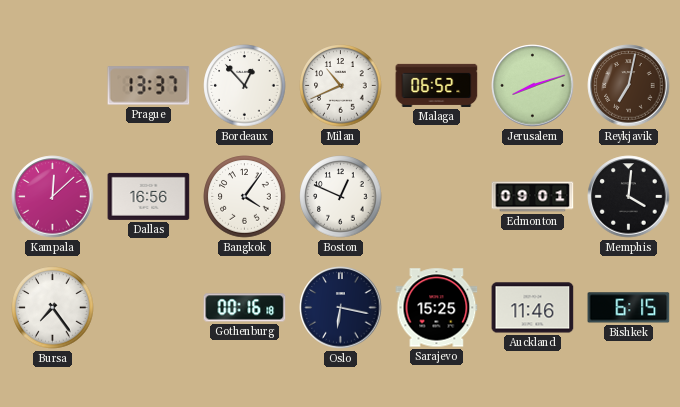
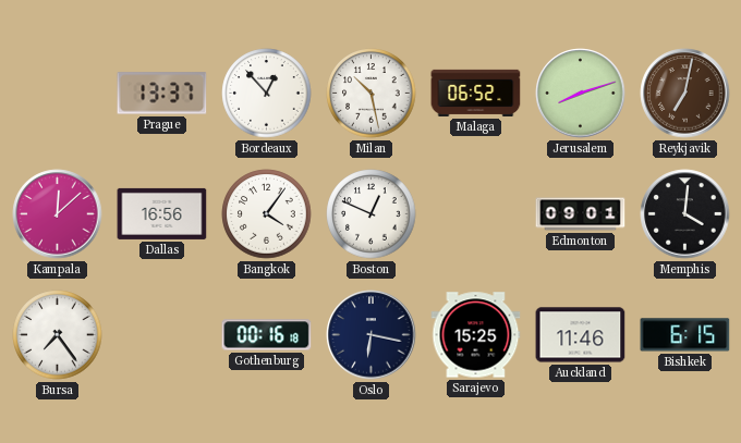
Milan: 10:41 -> 10:28 (372, 94)
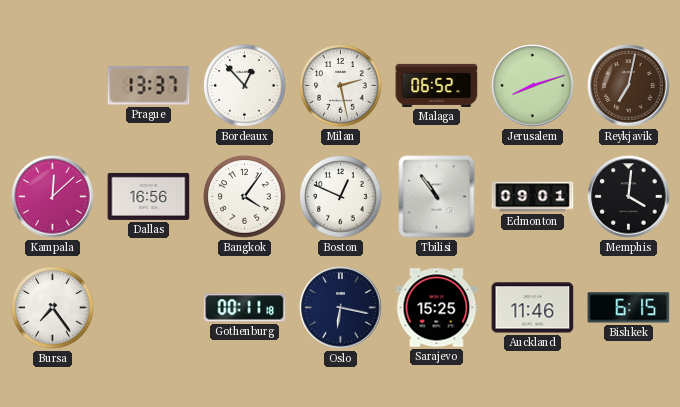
Milan: 10:28 -> 2:28 (341, 86)
Tbilisi: none -> 10:54 (437, 197)
Gothenburg: 00:16 -> 00:11 (245, 308)
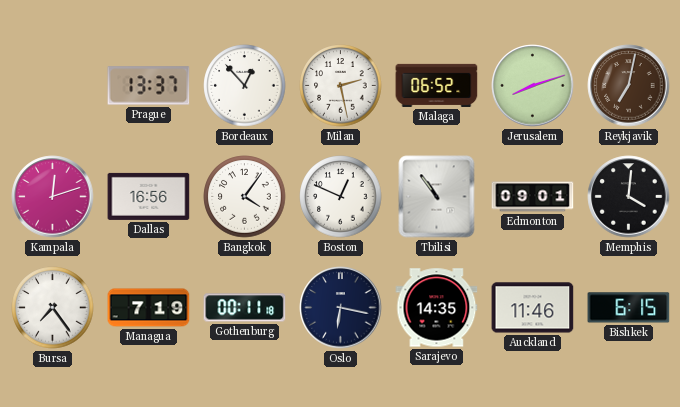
Kampala: 12:08 -> 12:12 (53, 197)
Managua: none -> 7:19 (149, 308)
Sarajevo: 15:25 -> 14:35 (437, 308)
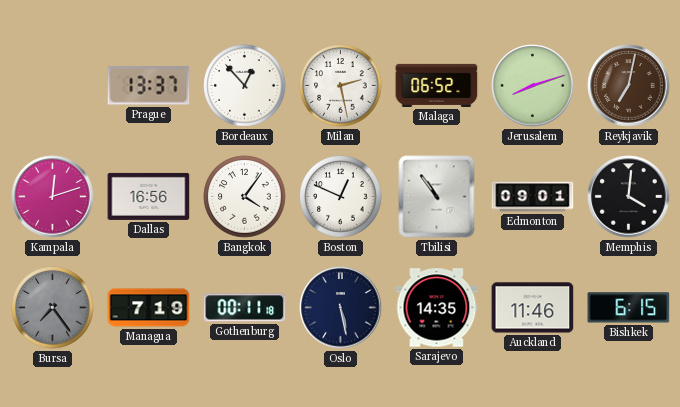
Bursa dial: white -> grey (53, 308)
Oslo: 6:17 -> 5:28 (341, 308)
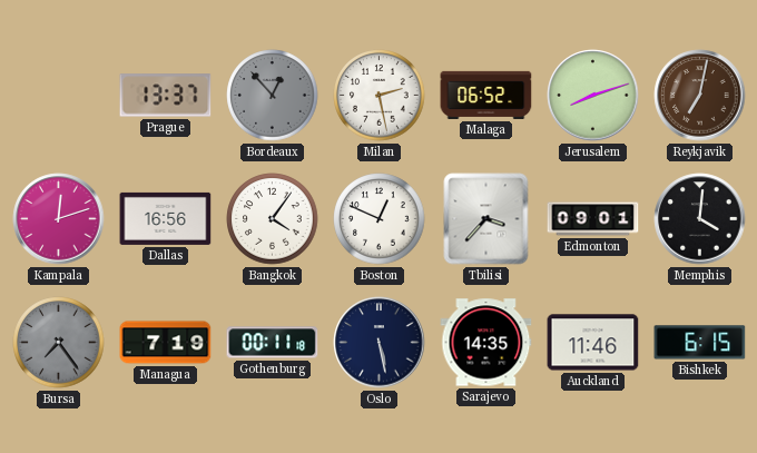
Bordeaux dial: white -> grey (273, 96)
Tbilisi: 10:54 -> 3:37 (486, 219)
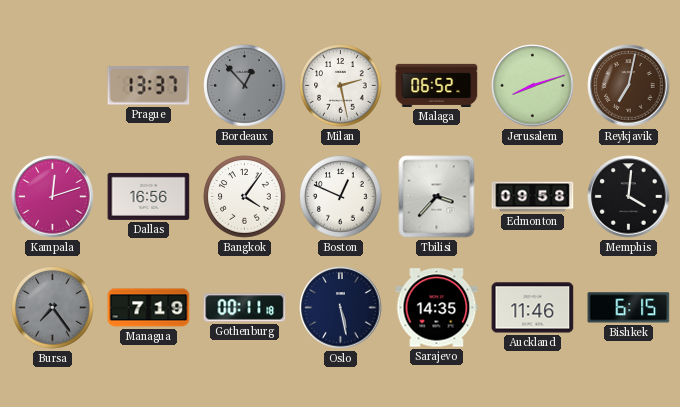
Edmonton: 09:01 -> 09:58 (533, 197)
